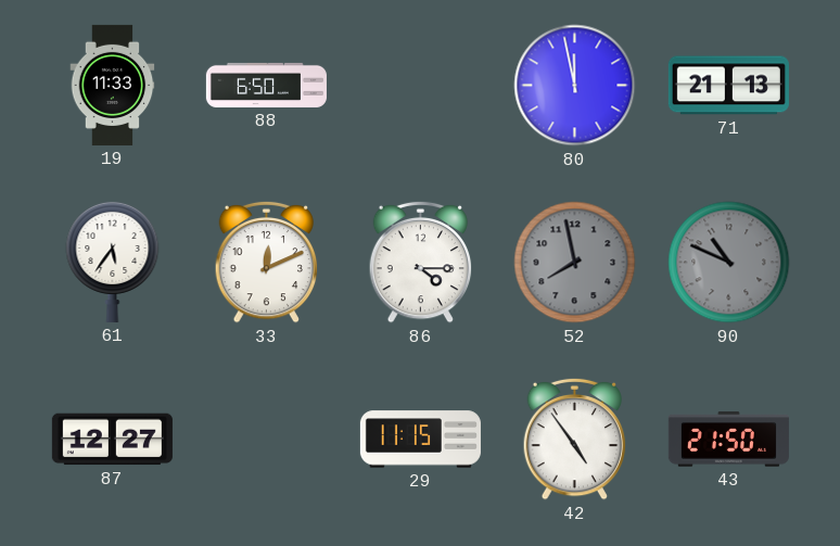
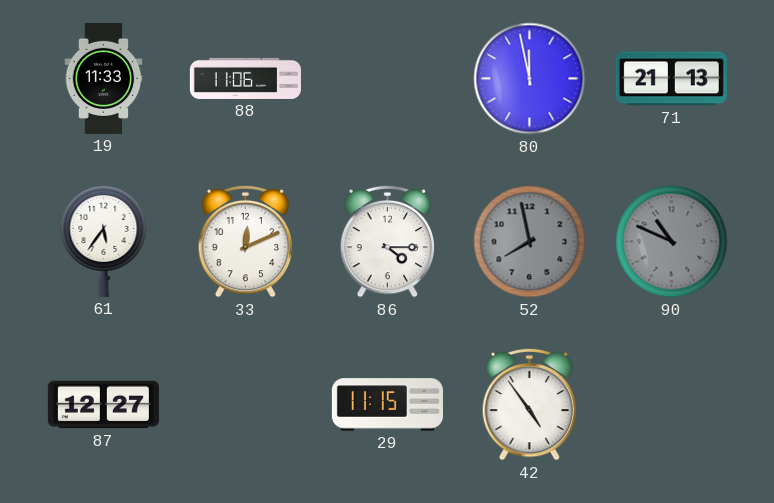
88: 6:50 -> 11:06 (245, 78)
43: 21:50 -> none (728, 440)
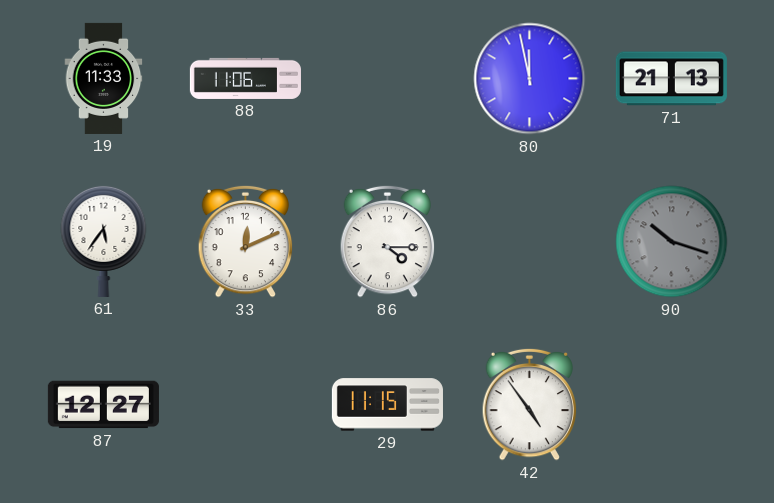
52: 7:58 -> none (530, 242)
90: 10:49 -> 10:18 (672, 242)
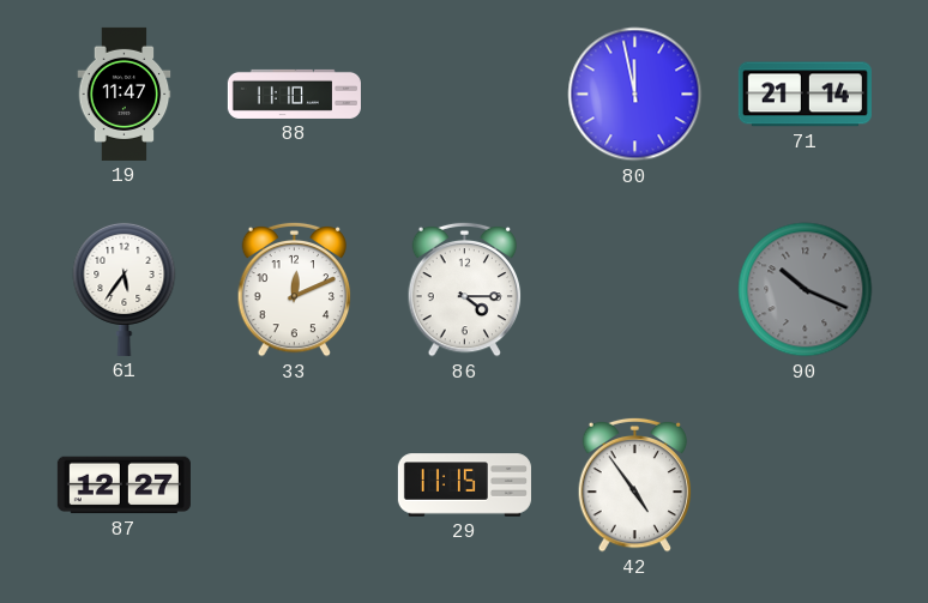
19: 11:33 -> 11:47 (125, 94)
88: 11:06 -> 11:10 (294, 94)
71: 21:13 -> 21:14 (805, 95)
90: 10:18 -> 10:19 (806, 290)
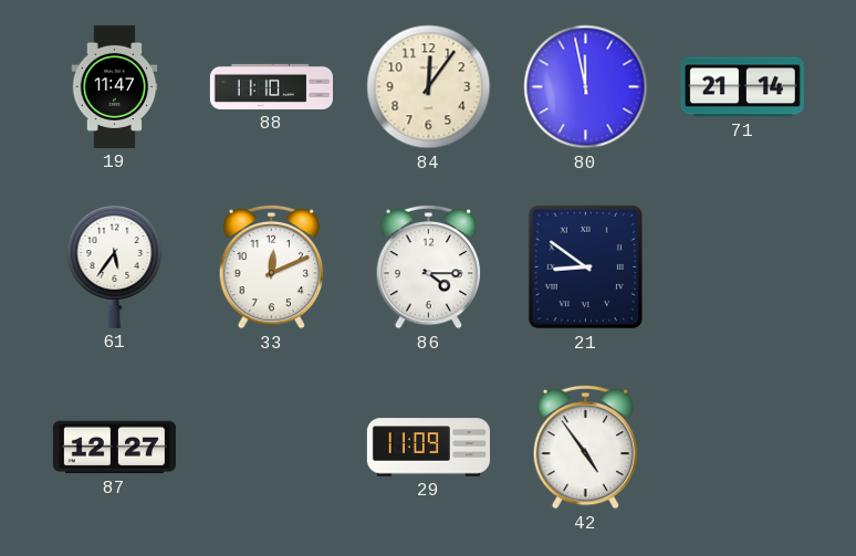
84: none -> 12:06 (429, 87)
21: none -> 8:51 (585, 267)
90: 10:19 -> none (806, 290)
29: 11:15 -> 11:09 (428, 448)
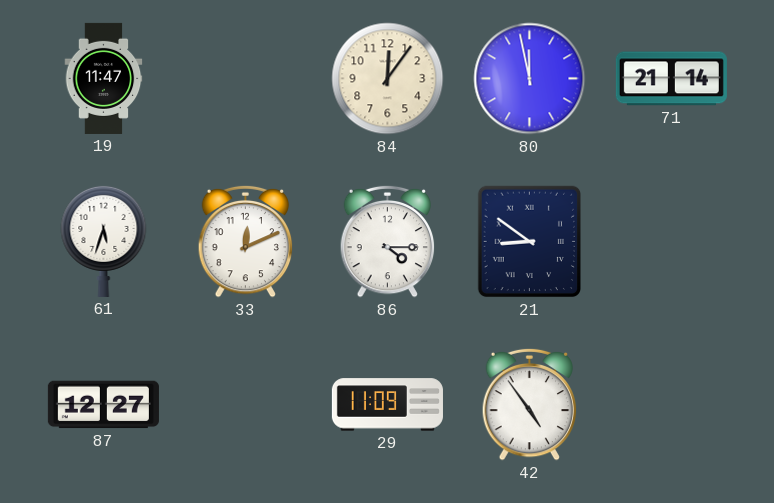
88: 11:10 -> none (271, 86)
61: 5:36 -> 5:33 (104, 241)
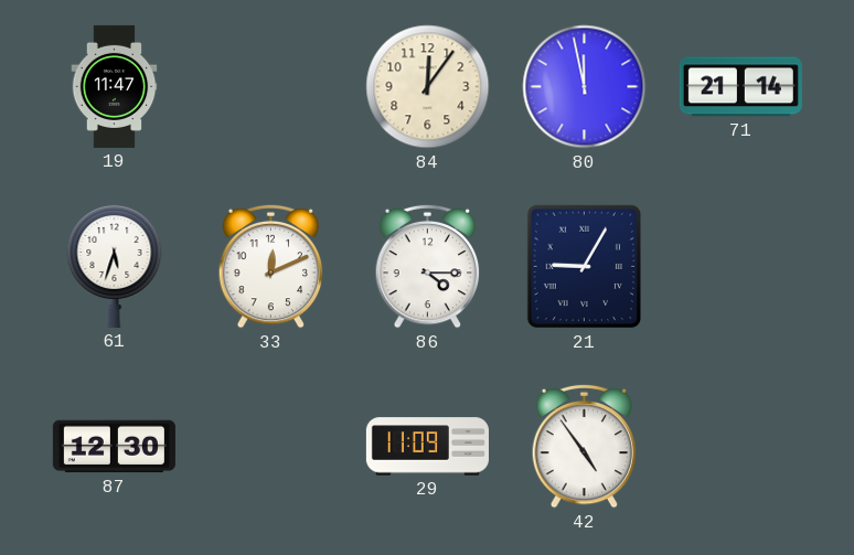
21: 8:51 -> 9:05 (584, 267)
87: 12:27 -> 12:30 (114, 447)
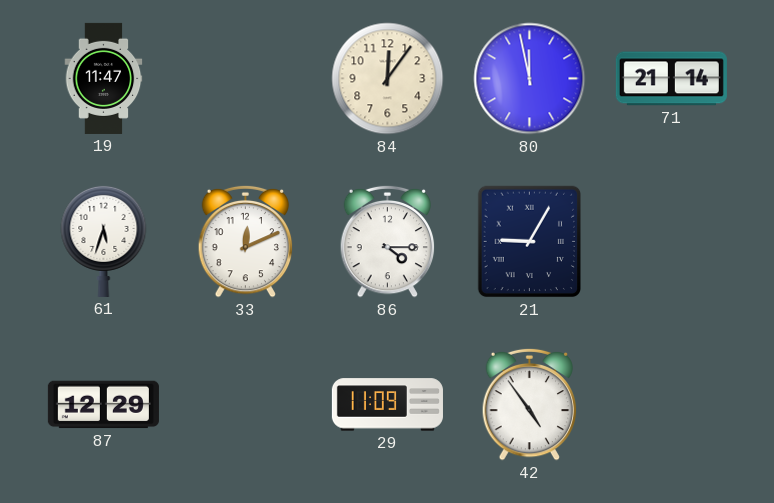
87: 12:30 -> 12:29 (103, 405)
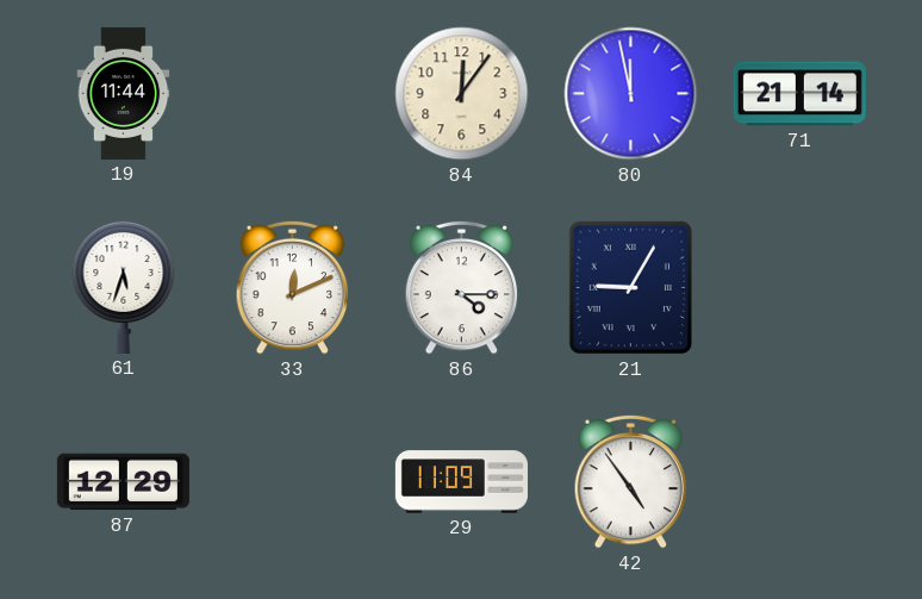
19: 11:47 -> 11:44 (124, 93)
